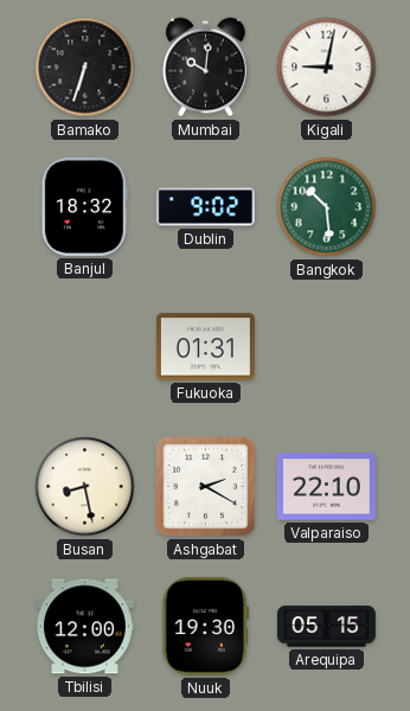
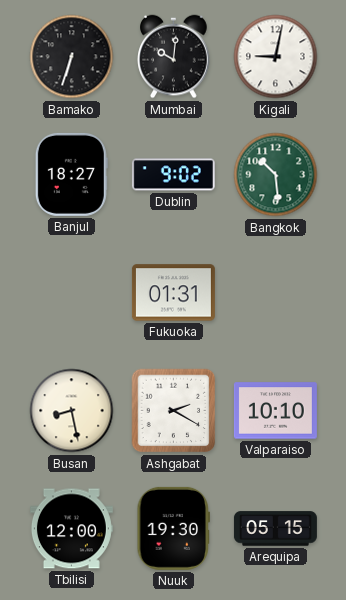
Banjul: 18:32 -> 18:27 (71, 174)
Valparaiso: 22:10 -> 10:10 (275, 411)
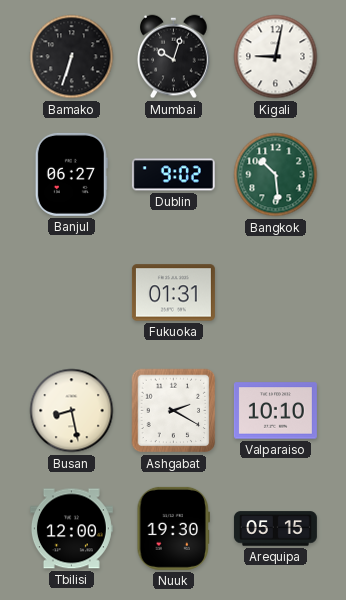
Mumbai: 10:01 -> 10:03 (174, 57)
Banjul: 18:27 -> 06:27 (71, 174)
